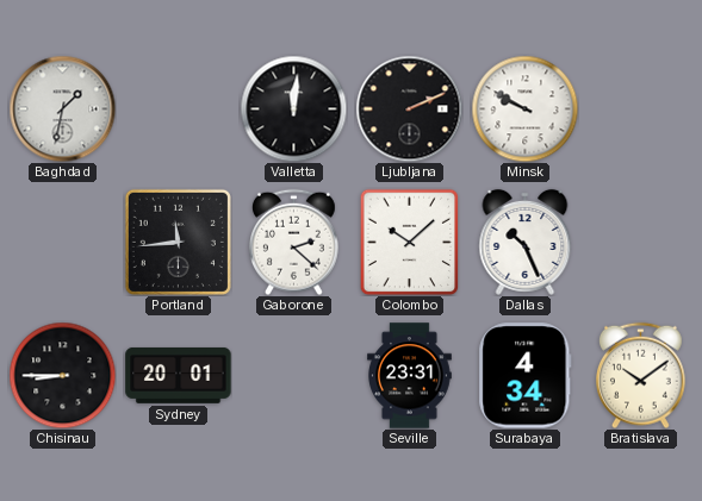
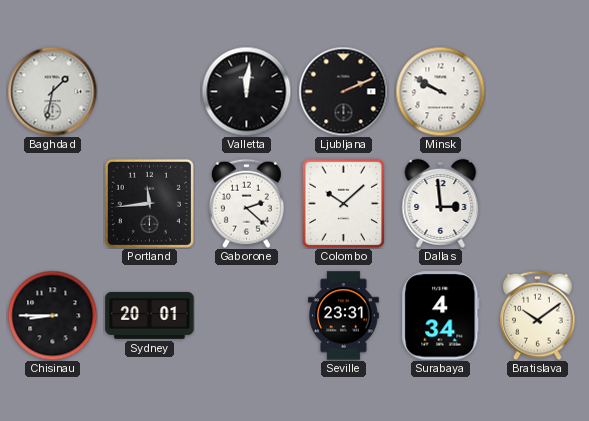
Dallas: 10:26 -> 2:59 (441, 203)
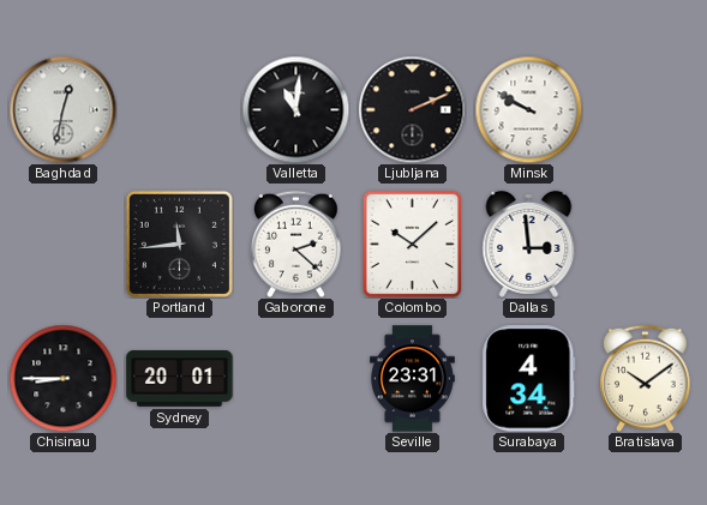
Baghdad: 1:32 -> 12:32 (62, 109)
Valletta: 12:01 -> 11:01 (295, 109)
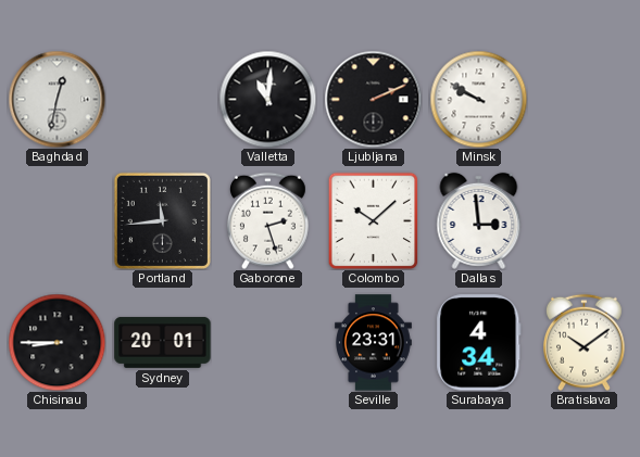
Gaborone: 2:22 -> 2:27 (268, 220)
